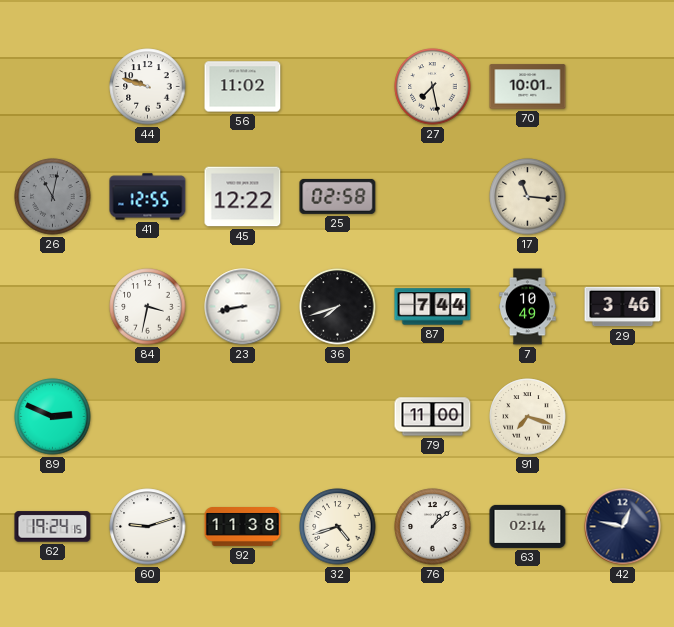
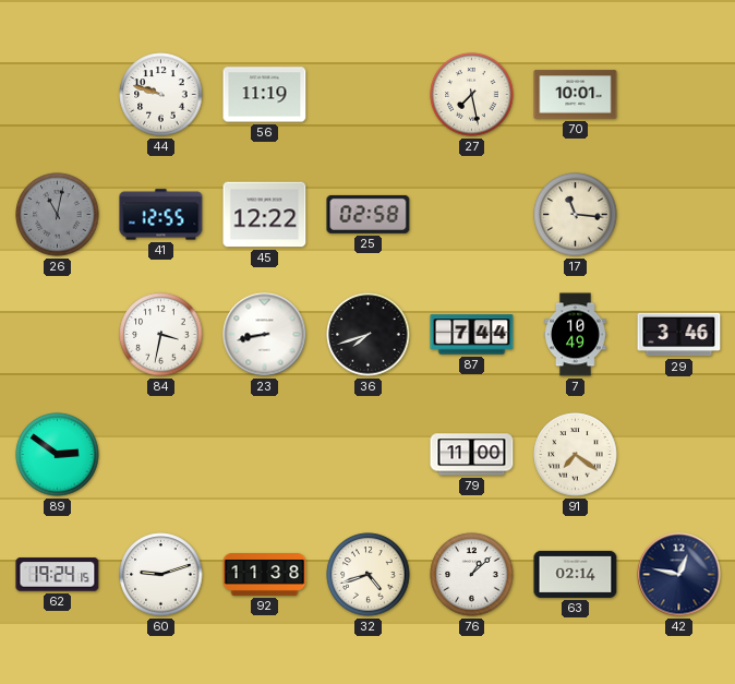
56: 11:02 -> 11:19 (265, 95)
89: 2:49 -> 2:51 (58, 455)
91: 7:18 -> 7:21 (576, 455)
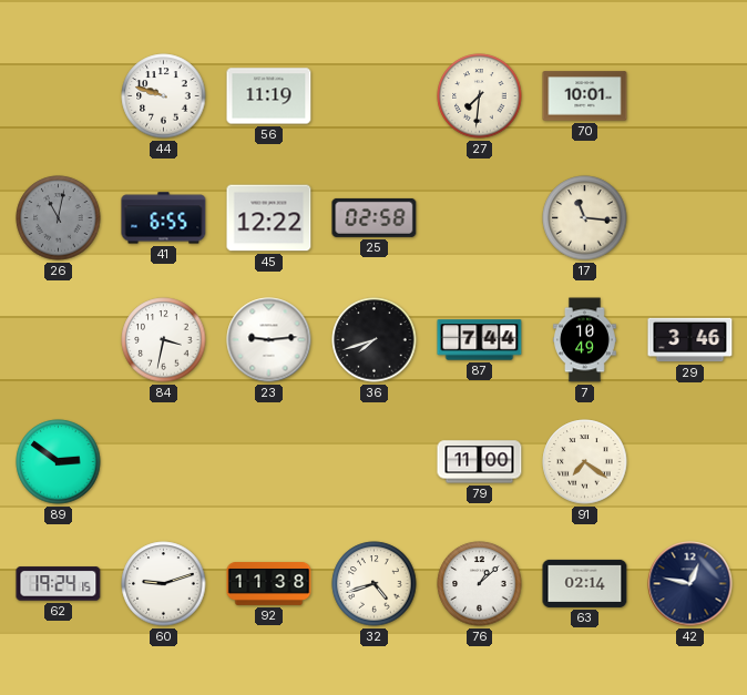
27: 7:28 -> 7:31 (480, 96)
41: 12:55 -> 6:55 (164, 218)
23: 8:43 -> 9:14 (269, 340)
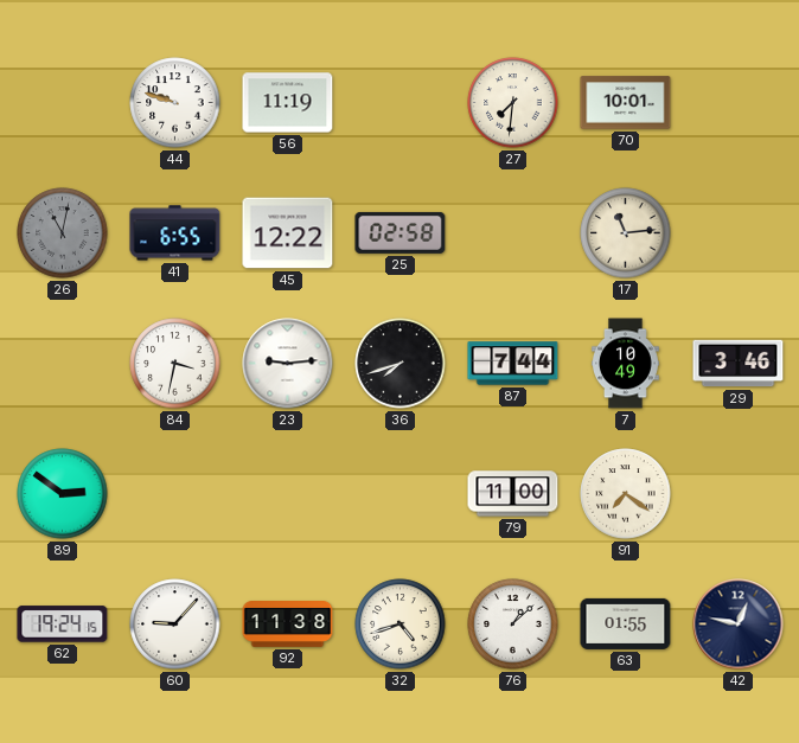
17: 11:16 -> 11:14 (626, 233)
60: 9:12 -> 9:07 (175, 624)
63: 02:14 -> 01:55 (626, 623)
